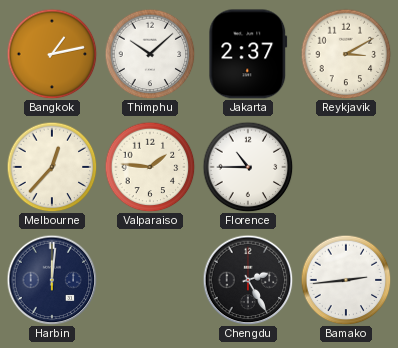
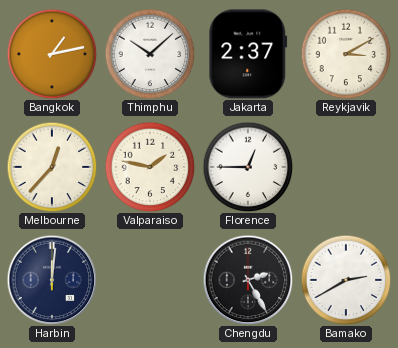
Valparaiso: 1:46 -> 1:47 (150, 167)
Florence: 10:45 -> 12:45 (248, 167)
Bamako: 2:44 -> 2:40 (346, 280)
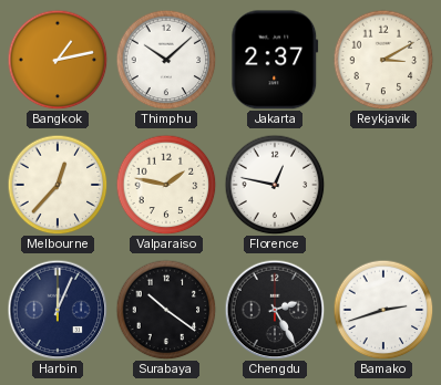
Florence: 12:45 -> 12:47 (275, 185)
Harbin: 12:01 -> 12:04 (58, 310)
Surabaya: none -> 10:21 (166, 310)
Bamako: 2:40 -> 2:42 (383, 310)
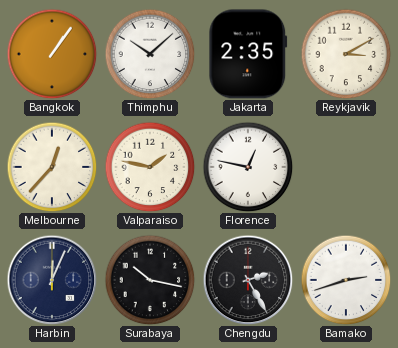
Bangkok: 1:13 -> 1:06 (52, 54)
Jakarta: 2:37 -> 2:35 (248, 54)
Surabaya: 10:21 -> 10:17 (150, 280)
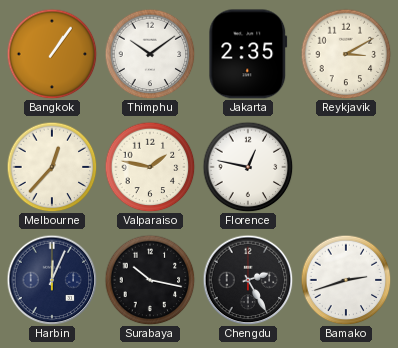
Thimphu: 10:08 -> 10:09 (150, 54)
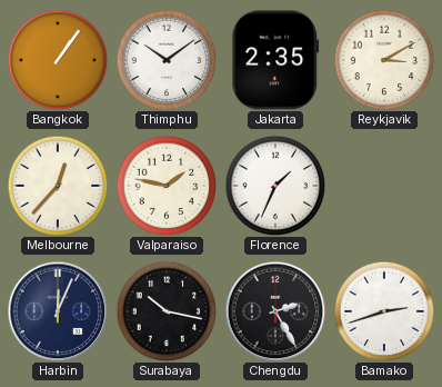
Florence: 12:47 -> 1:34 (275, 186)
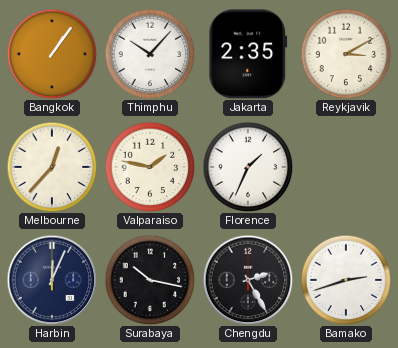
Thimphu: 10:09 -> 10:07 (150, 54)
